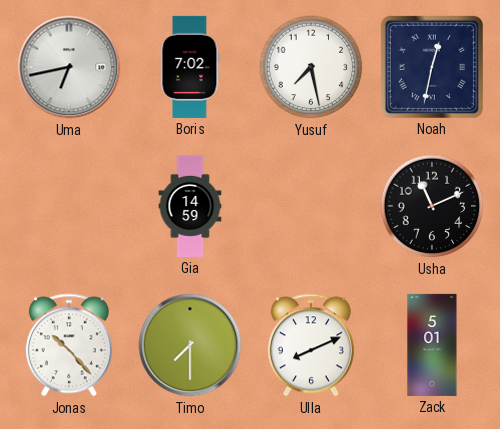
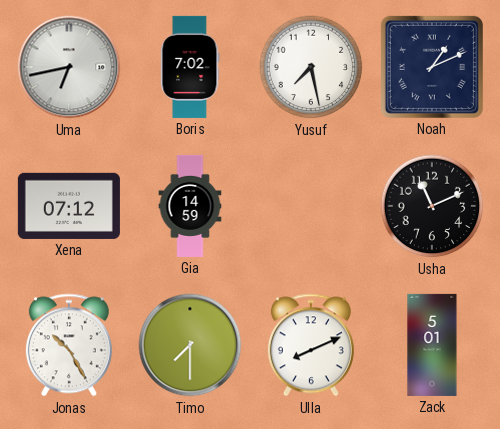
Noah: 12:32 -> 1:11 (432, 67)
Xena: none -> 07:12 (69, 206)
Jonas: 10:23 -> 10:25 (69, 345)
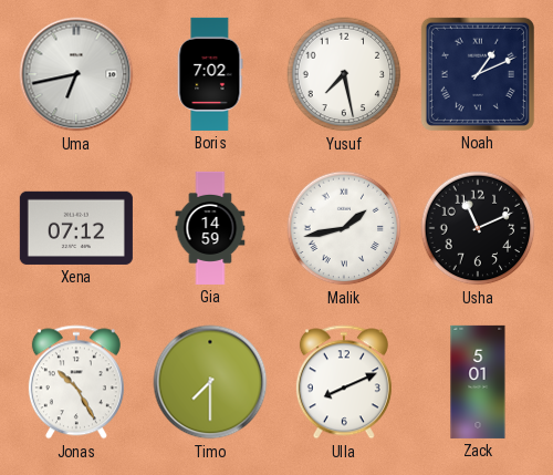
Malik: none -> 1:43 (344, 228)
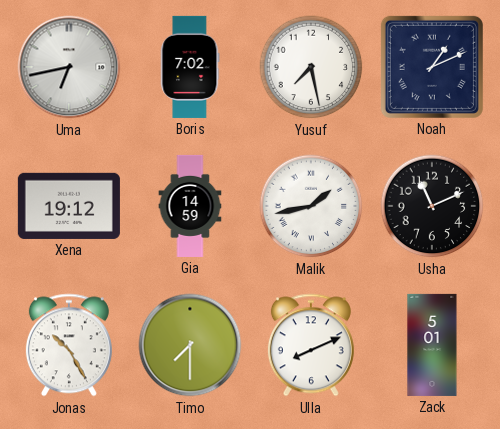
Xena: 07:12 -> 19:12 (69, 206)
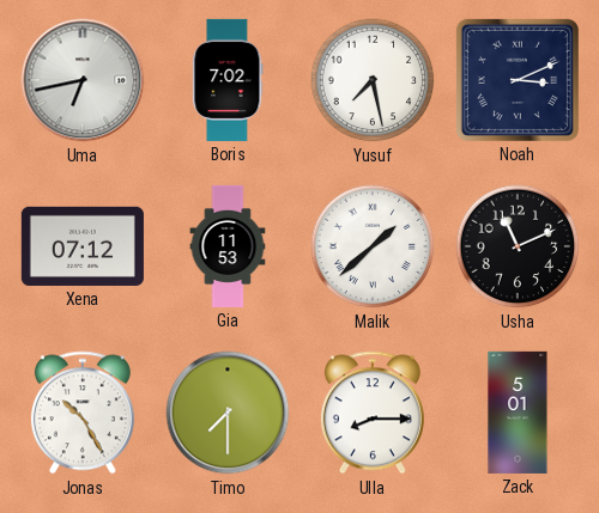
Noah: 1:11 -> 3:11 (518, 80)
Xena: 19:12 -> 07:12 (83, 246)
Gia: 14:59 -> 11:53 (228, 246)
Malik: 1:43 -> 1:38 (373, 246)
Ulla: 8:11 -> 8:15 (373, 413)
